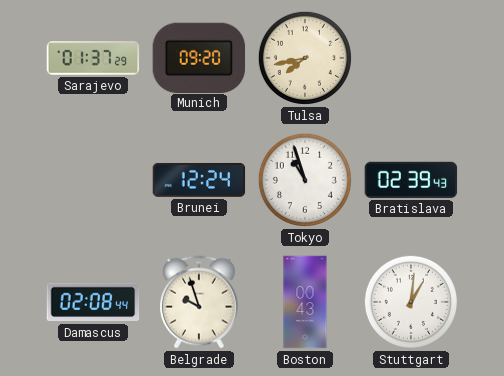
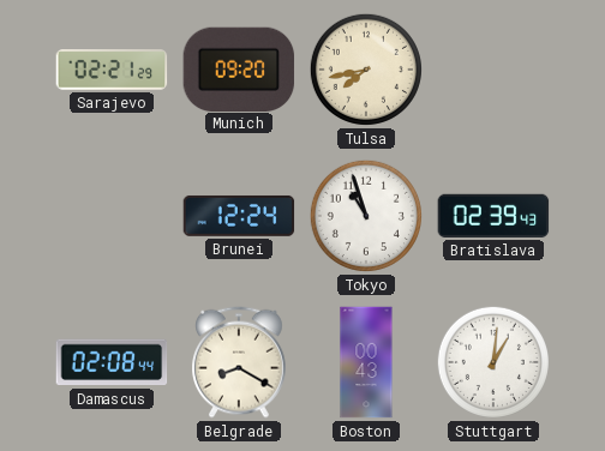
Sarajevo: 01:37 -> 02:21 (112, 70)
Belgrade: 9:57 -> 8:20 (240, 362)
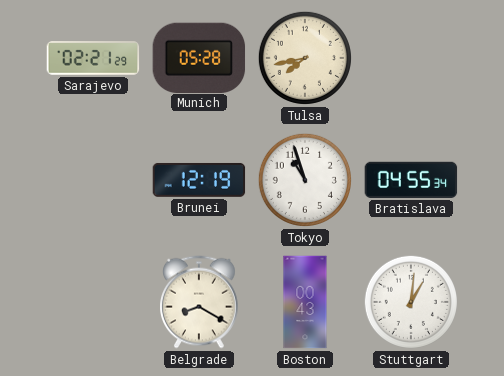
Munich: 09:20 -> 05:28 (199, 57)
Brunei: 12:24 -> 12:19 (199, 180)
Bratislava: 02:39 -> 04:55 (411, 180)
Damascus: 02:08 -> none (112, 362)
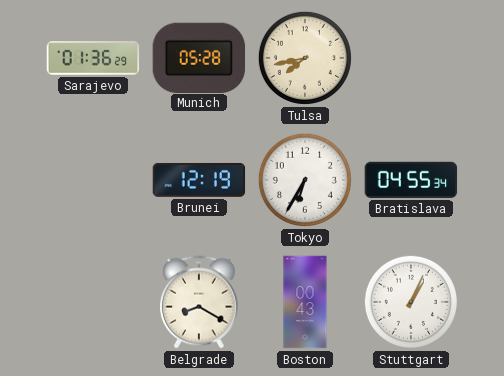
Sarajevo: 02:21 -> 01:36 (93, 58)
Tokyo: 10:57 -> 6:35 (305, 180)
Stuttgart: 1:01 -> 1:04 (411, 302)
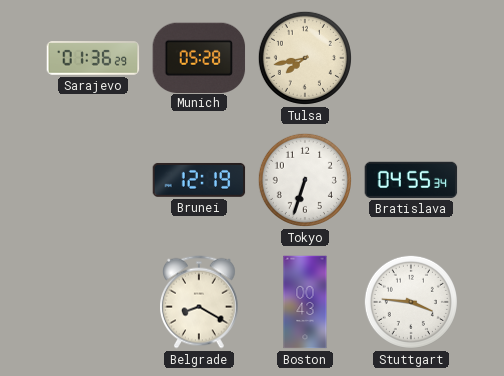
Tokyo: 6:35 -> 6:33 (305, 180)
Stuttgart: 1:04 -> 3:46 (411, 302)
